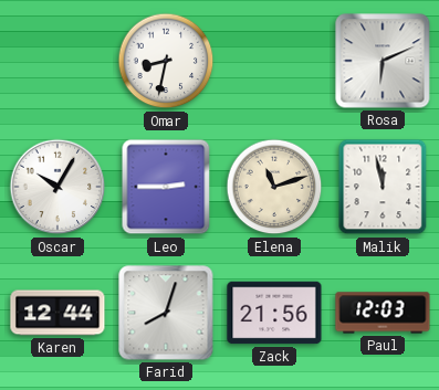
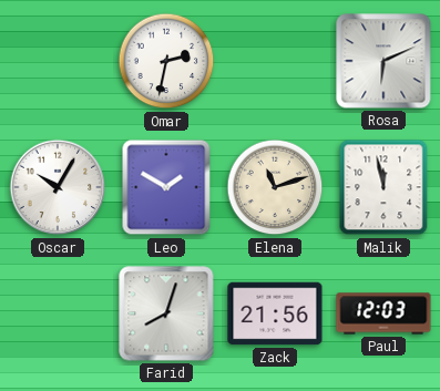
Omar: 8:32 -> 2:32 (166, 61)
Leo: 2:45 -> 1:50 (166, 187)
Karen: 12:44 -> none (58, 313)
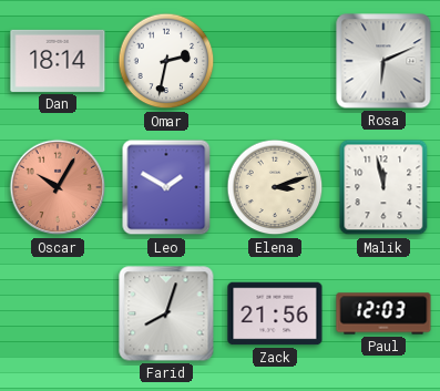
Dan: none -> 18:14 (58, 61)
Oscar dial: white -> salmon (58, 187)
Elena: 11:12 -> 3:12 (275, 187)
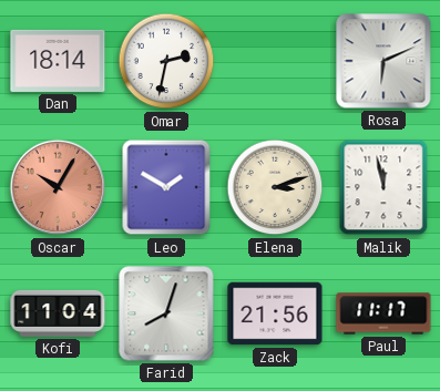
Kofi: none -> 11:04 (58, 313)
Paul: 12:03 -> 11:17 (383, 313)
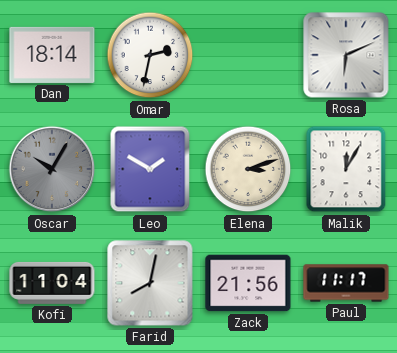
Oscar dial: salmon -> grey (52, 169)
Malik: 11:58 -> 12:05 (346, 169)
Farid: 8:03 -> 8:02 (150, 283)
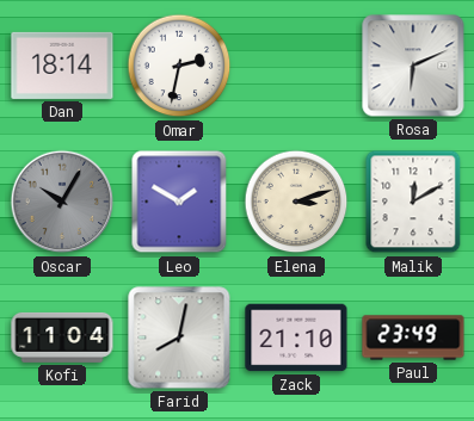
Malik: 12:05 -> 12:10 (413, 202)
Zack: 21:56 -> 21:10 (296, 338)
Paul: 11:17 -> 23:49 (413, 338)
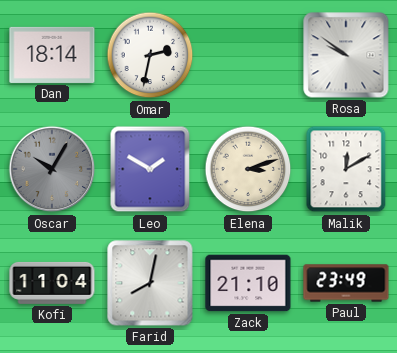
Rosa: 6:11 -> 9:51 (346, 55)
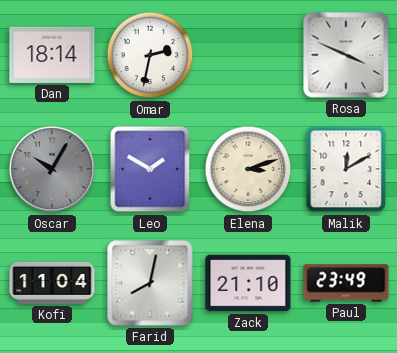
Rosa: 9:51 -> 3:49 (346, 55)
